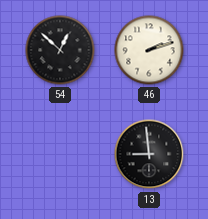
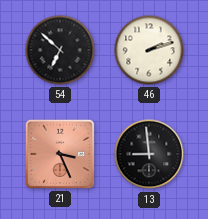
54: 12:52 -> 6:52 (60, 50)
21: none -> 3:26 (60, 154)
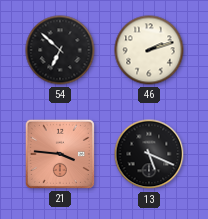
21: 3:26 -> 3:46 (60, 154)
13: 8:59 -> 5:19 (149, 154)
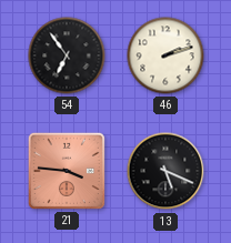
54: 6:52 -> 6:54 (67, 55)
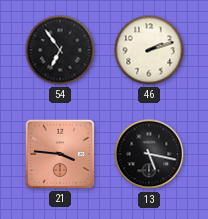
13: 5:19 -> 5:17 (149, 154)
